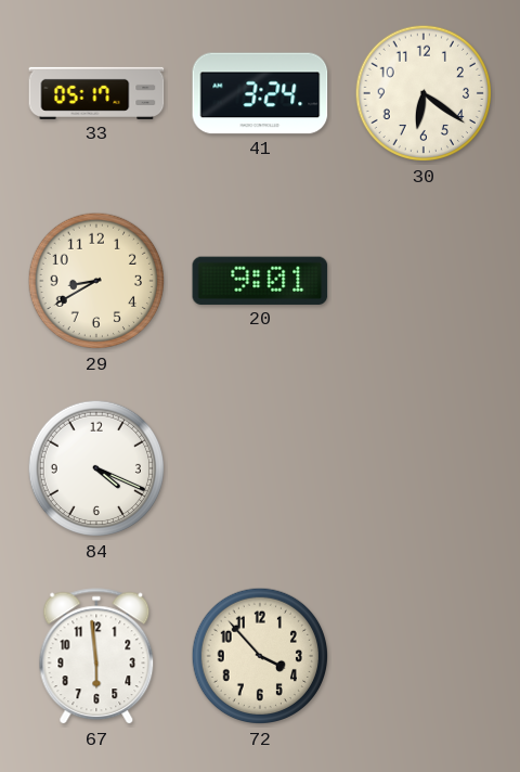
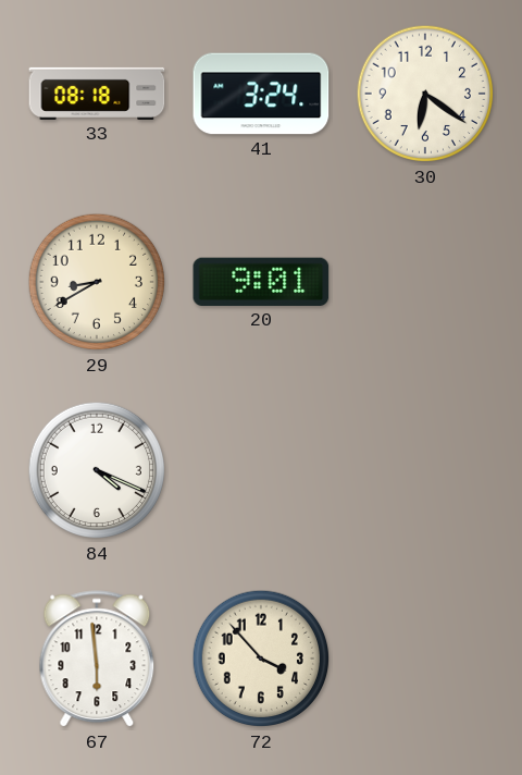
33: 05:17 -> 08:18 (97, 94)
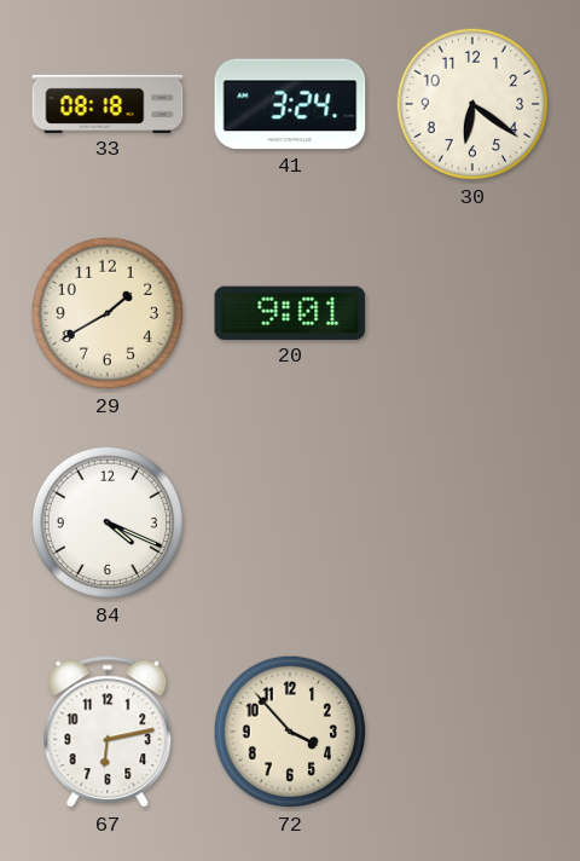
29: 8:40 -> 1:40 (108, 313)
67: 5:59 -> 6:13 (108, 733)
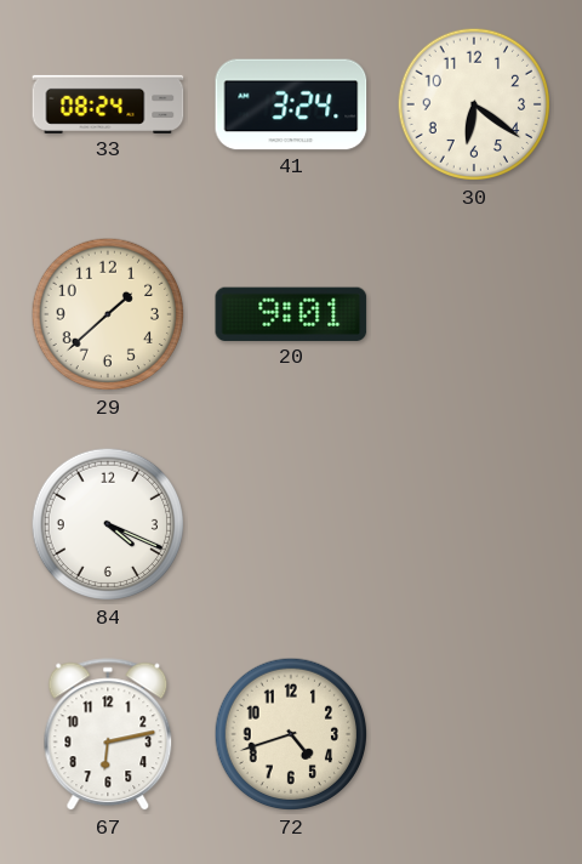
33: 08:18 -> 08:24 (108, 104)
29: 1:40 -> 1:38 (108, 314)
72: 3:53 -> 4:42 (291, 734)
